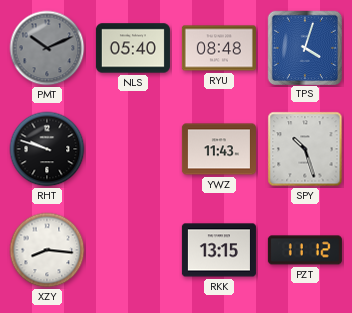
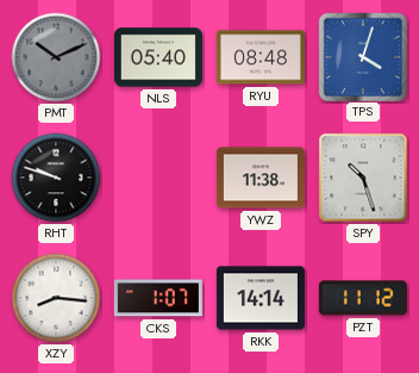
YWZ: 11:43 -> 11:38 (261, 178)
CKS: none -> 1:07 (158, 298)
RKK: 13:15 -> 14:14 (261, 298)
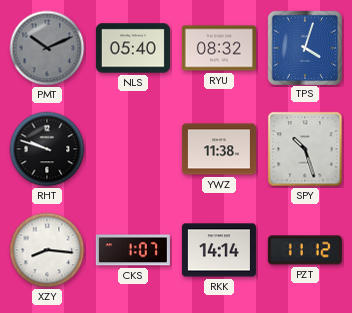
RYU: 08:48 -> 08:32 (219, 48)
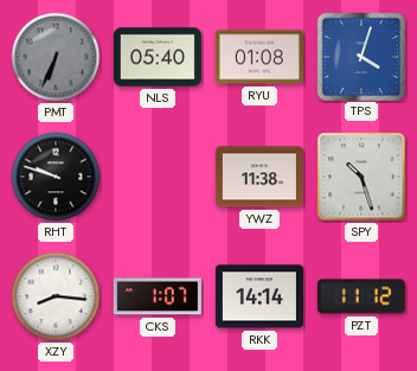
PMT: 10:11 -> 6:34 (56, 57)
RYU: 08:32 -> 01:08 (259, 57)
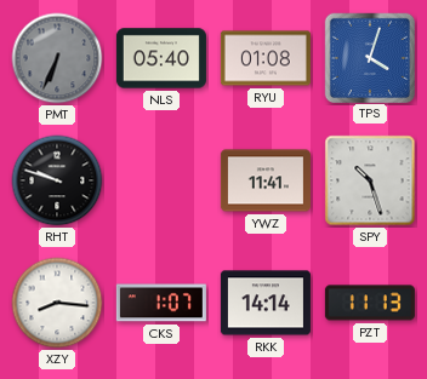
YWZ: 11:38 -> 11:41 (266, 180)
PZT: 11:12 -> 11:13 (370, 303)
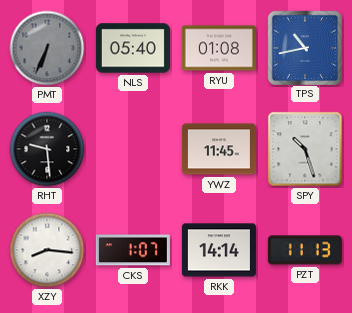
TPS: 4:03 -> 10:43 (304, 47)
RHT: 9:48 -> 9:29 (47, 149)
YWZ: 11:41 -> 11:45 (219, 149)
